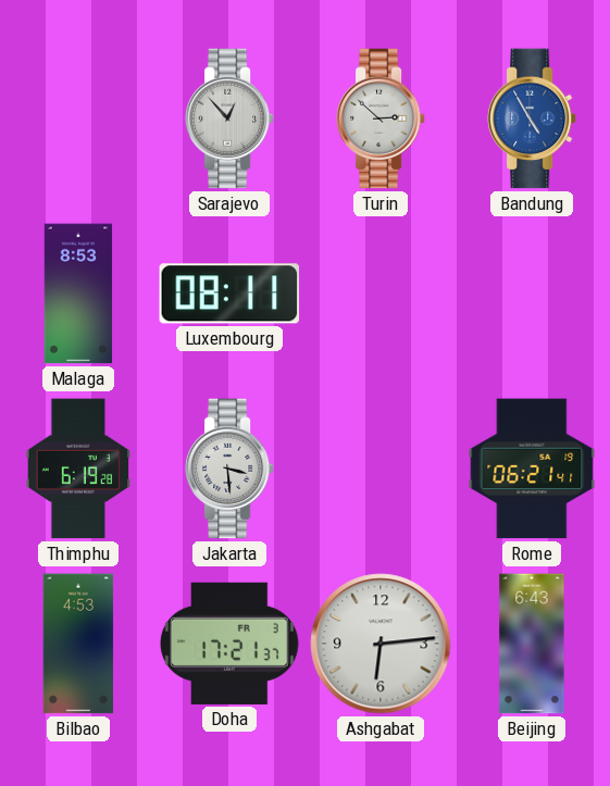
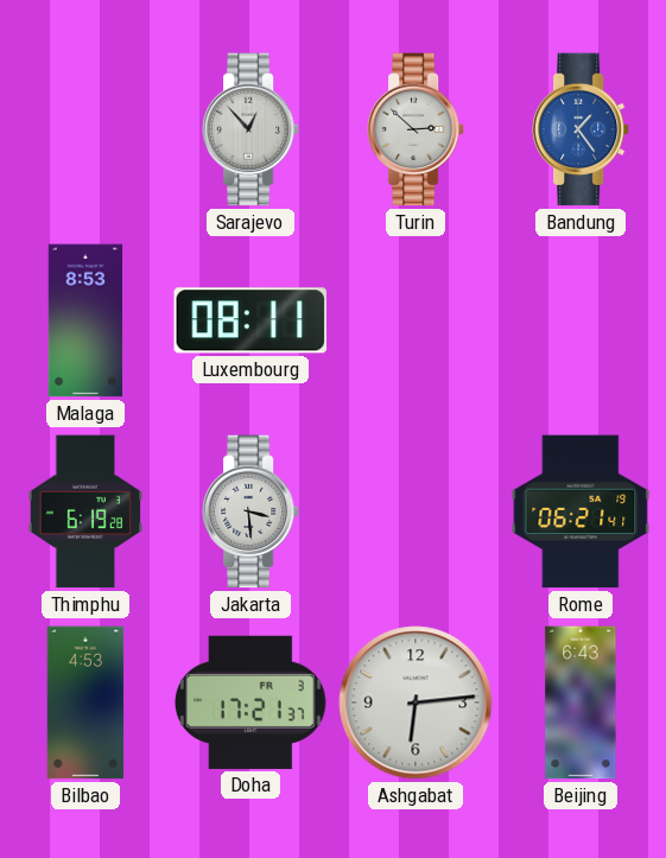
Bandung: 4:55 -> 1:24 (581, 129)
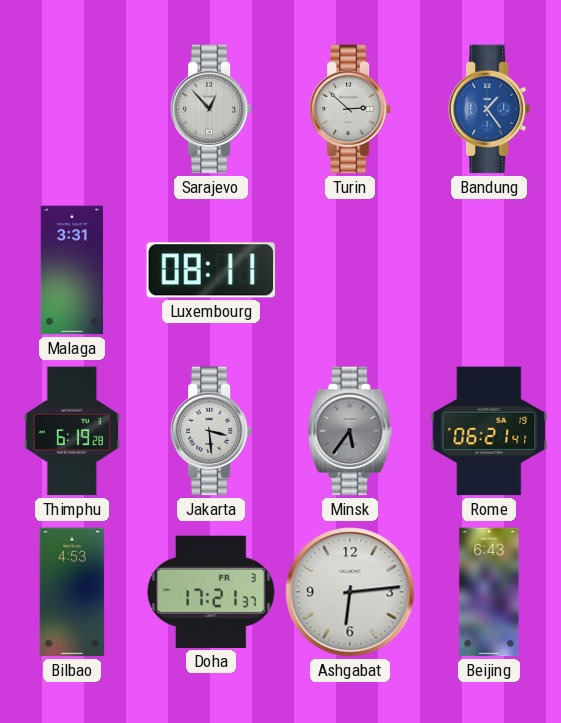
Malaga: 8:53 -> 3:31 (72, 270)
Minsk: none -> 5:36 (350, 431)
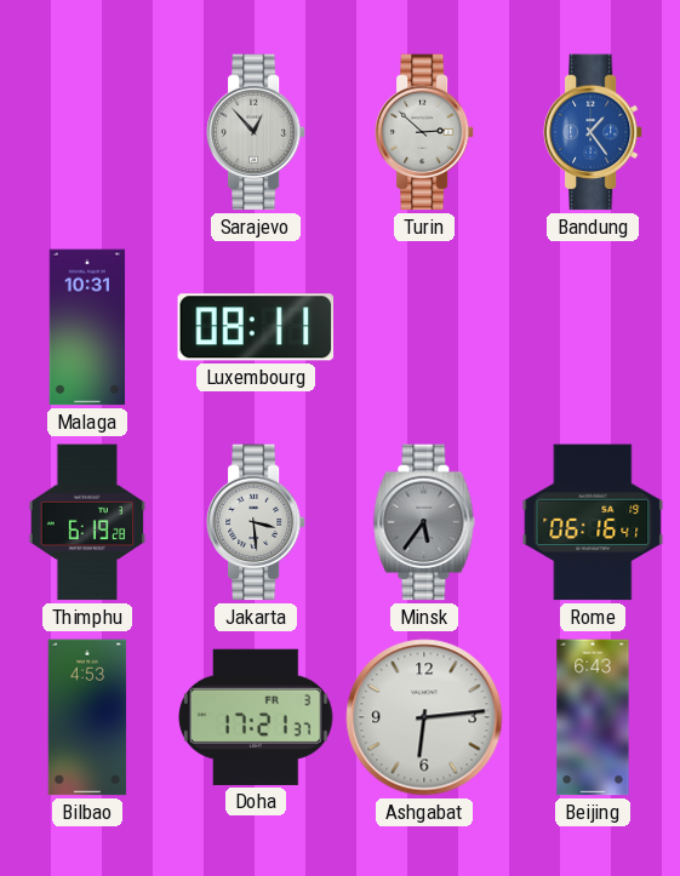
Malaga: 3:31 -> 10:31 (87, 327)
Rome: 06:21 -> 06:16 (593, 522)
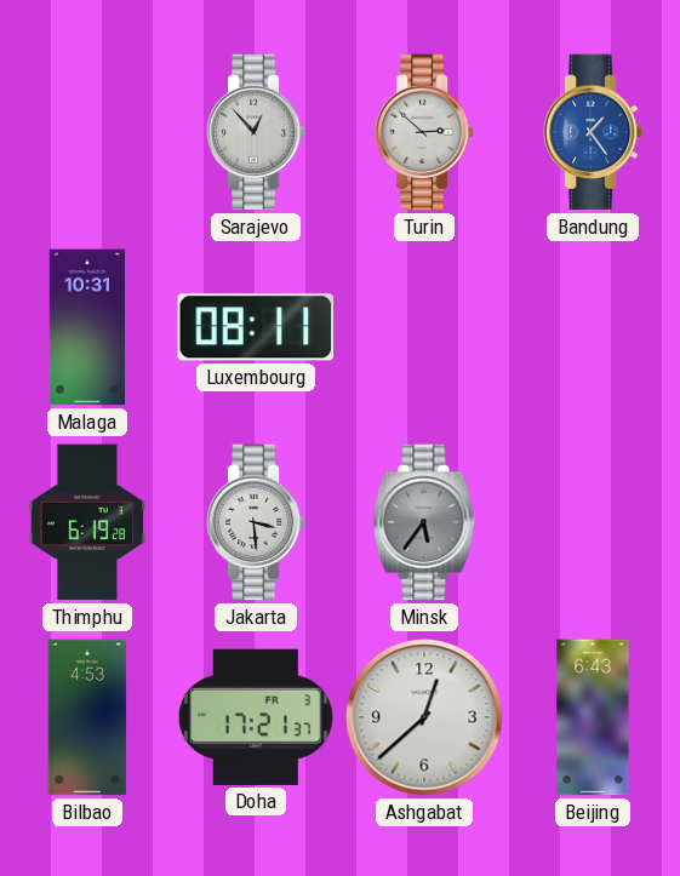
Rome: 06:16 -> none (593, 522)
Ashgabat: 6:14 -> 12:38 (424, 717)
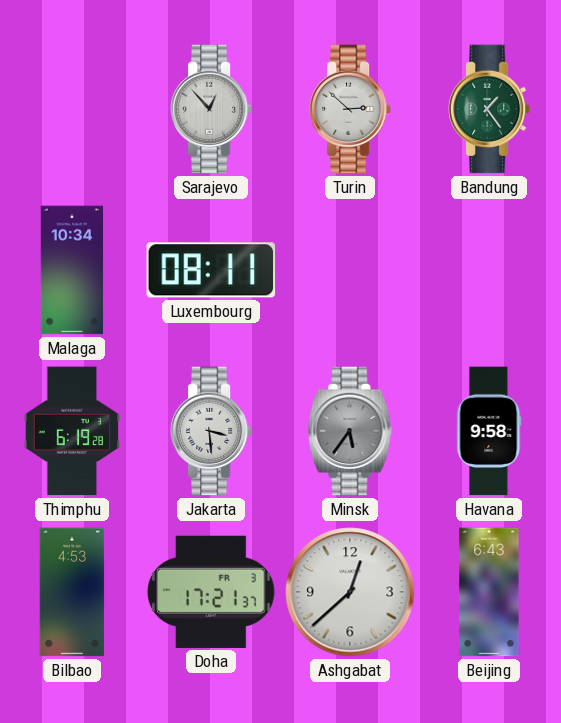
Bandung dial: blue -> green (489, 109)
Malaga: 10:31 -> 10:34 (72, 270)
Havana: none -> 9:58 (489, 431)
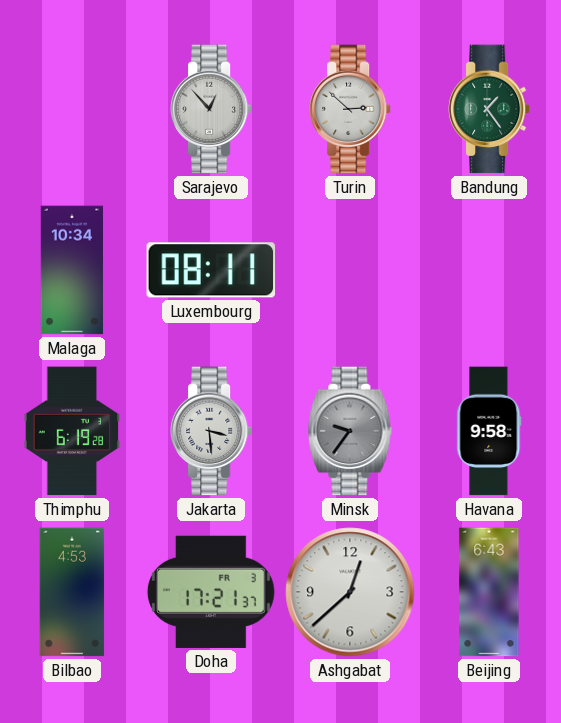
Minsk: 5:36 -> 9:36 (350, 431)
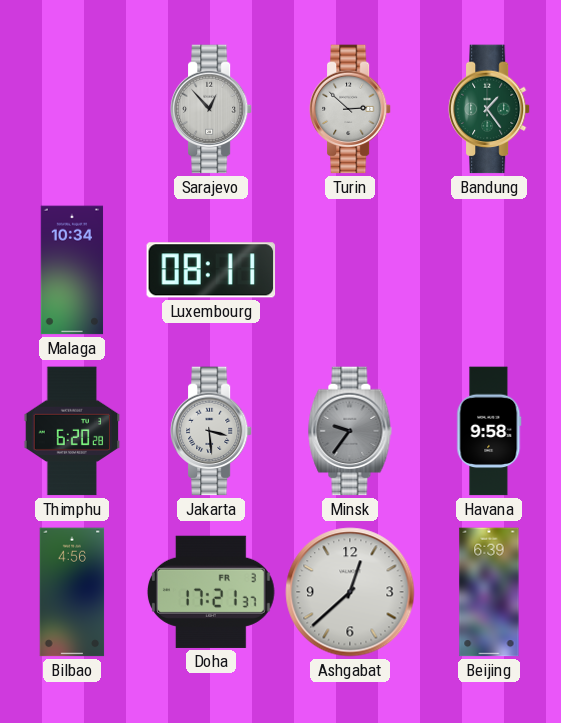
Thimphu: 6:19 -> 6:20 (72, 431)
Bilbao: 4:53 -> 4:56 (72, 592)
Beijing: 6:43 -> 6:39 (489, 592)
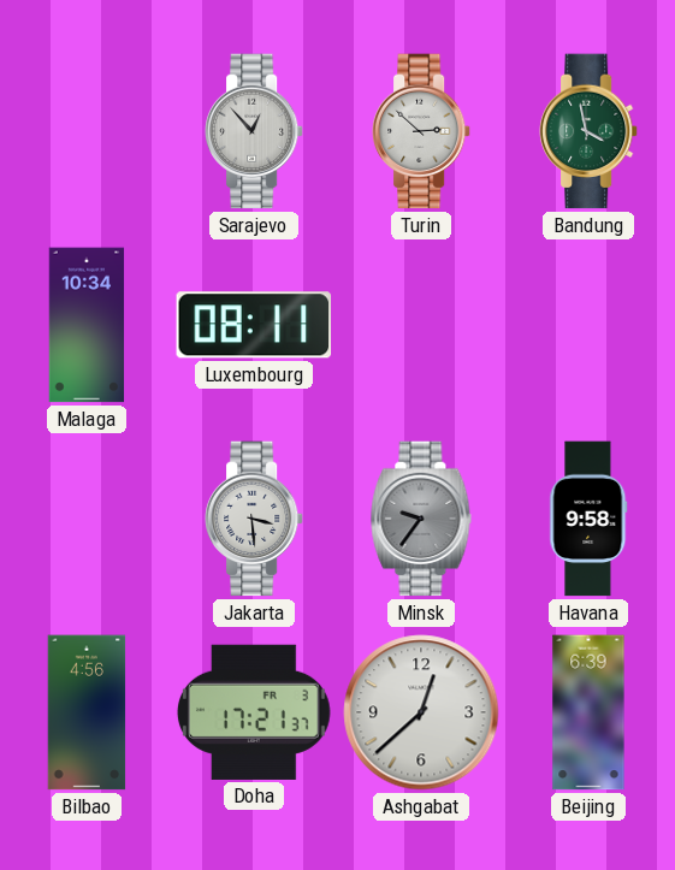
Bandung: 1:24 -> 3:58 (588, 131)
Thimphu: 6:20 -> none (72, 431)
